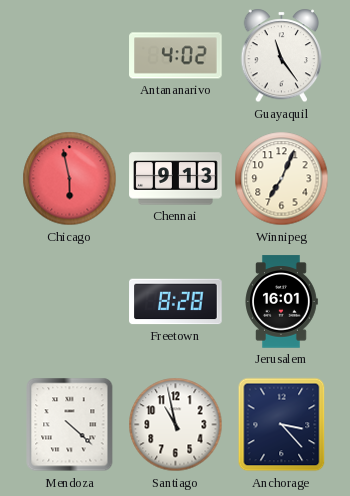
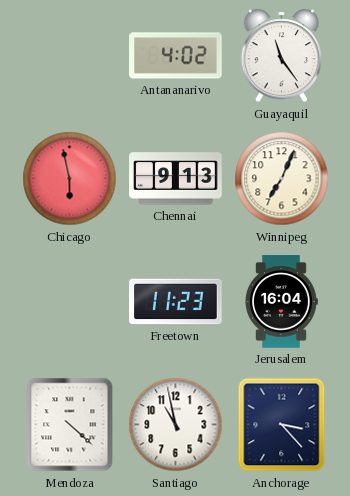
Freetown: 8:28 -> 11:23 (176, 302)
Jerusalem: 16:01 -> 16:04 (281, 302)
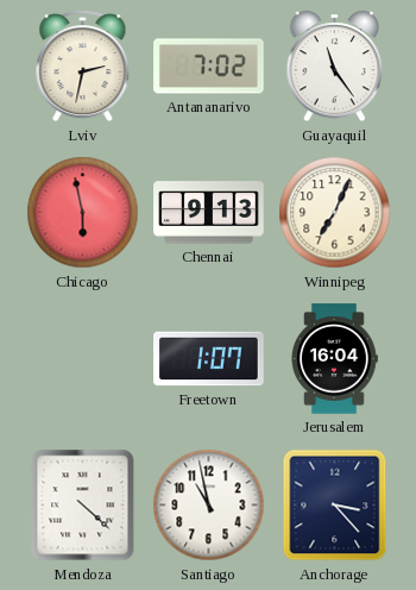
Lviv: none -> 2:32 (83, 67)
Antananarivo: 4:02 -> 7:02 (209, 67)
Freetown: 11:23 -> 1:07 (209, 359)
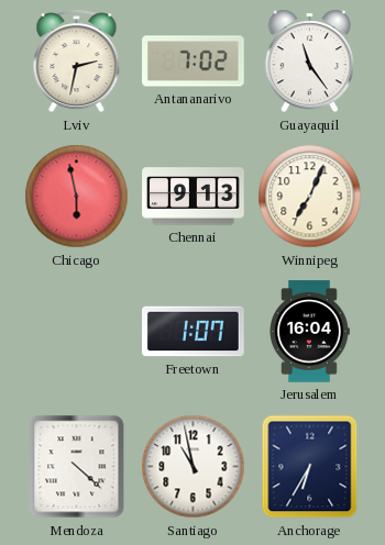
Anchorage: 3:23 -> 6:35 (310, 467)
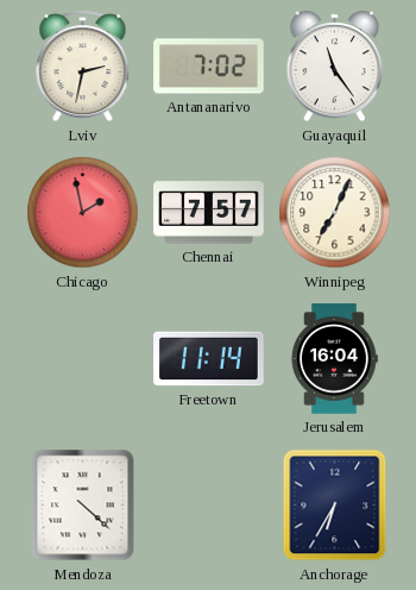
Chicago: 5:58 -> 1:58 (83, 213)
Chennai: 9:13 -> 7:57 (209, 213)
Freetown: 1:07 -> 11:14 (209, 359)
Santiago: 10:58 -> none (194, 467)
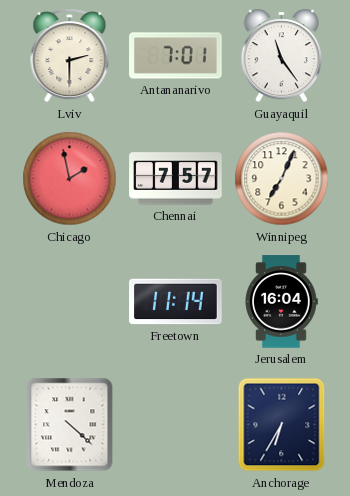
Lviv: 2:32 -> 2:30 (70, 56)
Antananarivo: 7:02 -> 7:01 (176, 56)
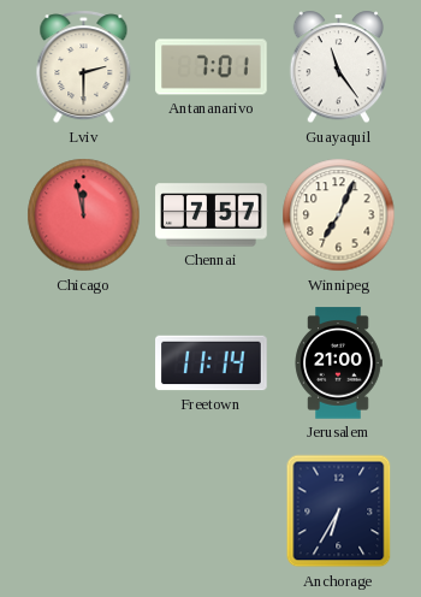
Chicago: 1:58 -> 11:58 (84, 215)
Jerusalem: 16:04 -> 21:00 (338, 363)
Mendoza: 4:22 -> none (70, 425)
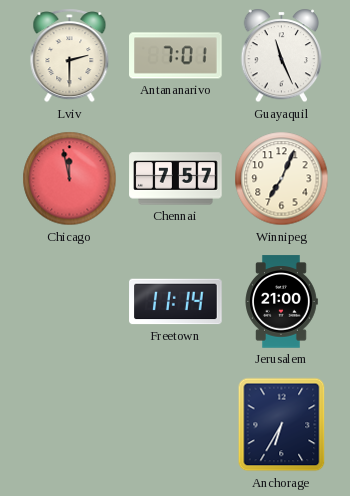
Guayaquil: 11:24 -> 11:26 (282, 56)
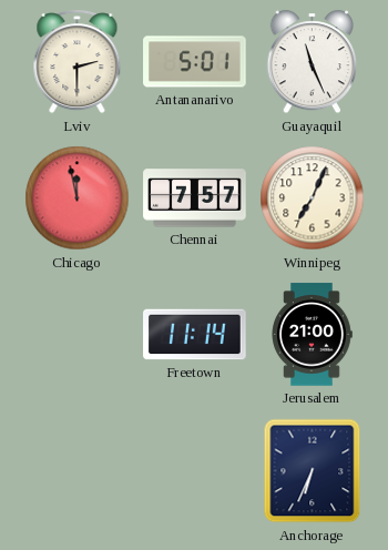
Antananarivo: 7:01 -> 5:01 (195, 62)
Anchorage: 6:35 -> 6:34 (313, 471)
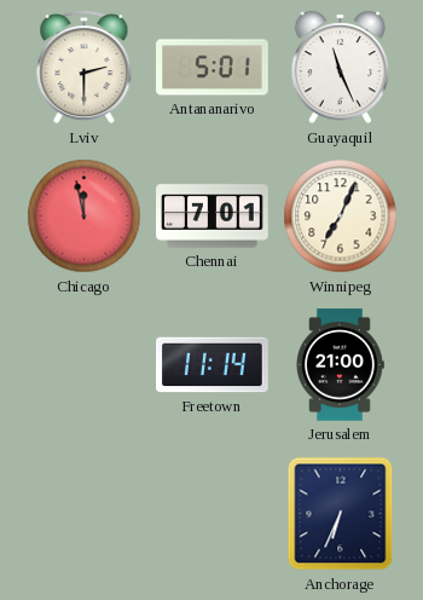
Chennai: 7:57 -> 7:01 (213, 217)
